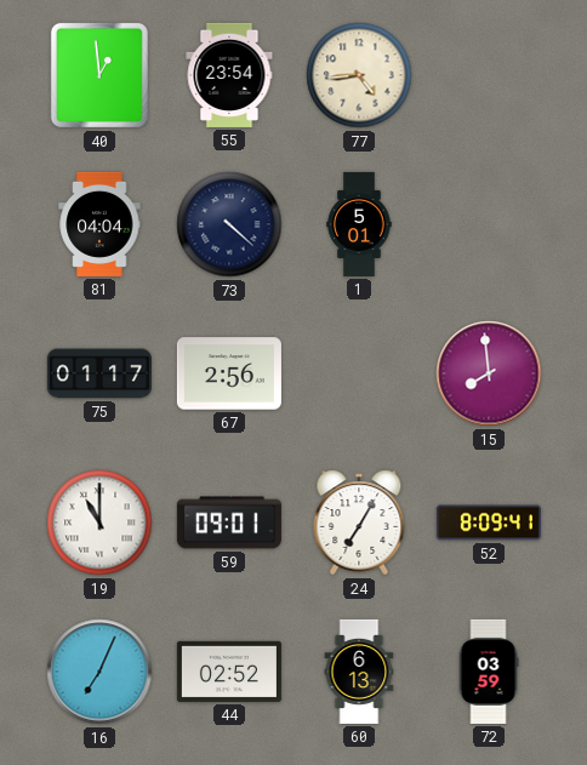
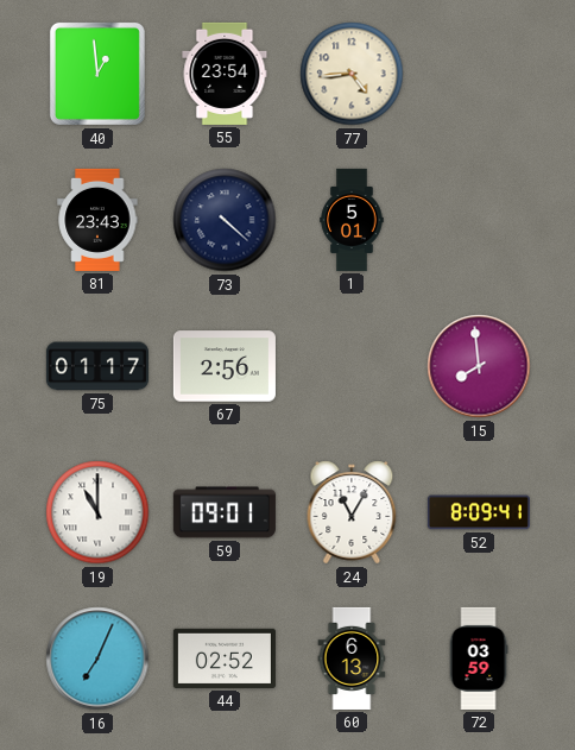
81: 04:04 -> 23:43 (97, 220)
24: 7:05 -> 11:05 (352, 512)
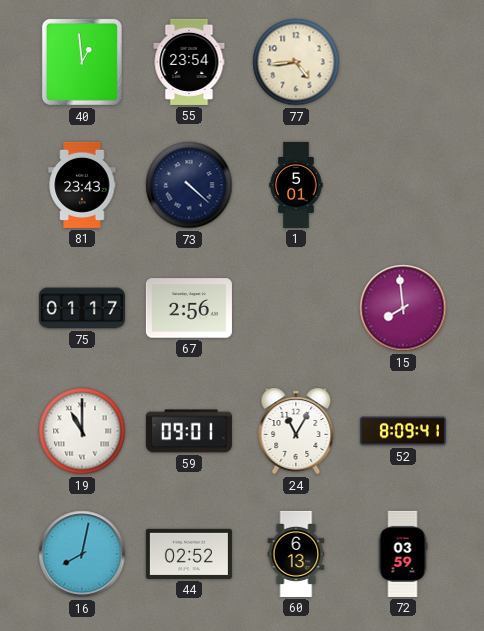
16: 7:04 -> 8:02 (82, 554)
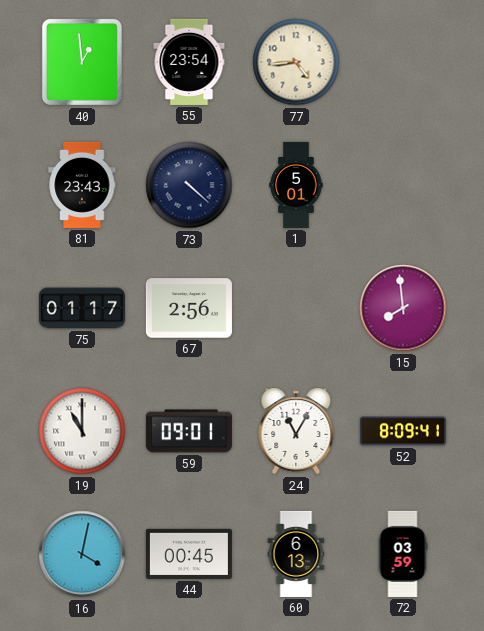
16: 8:02 -> 4:02 (82, 554)
44: 02:52 -> 00:45 (189, 554)
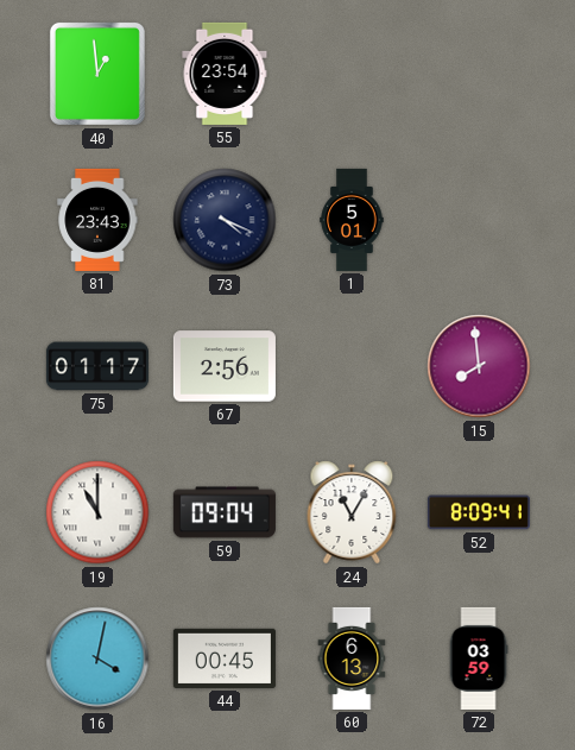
77: 4:44 -> none (296, 62)
73: 4:22 -> 4:19 (225, 220)
59: 09:01 -> 09:04 (225, 512)
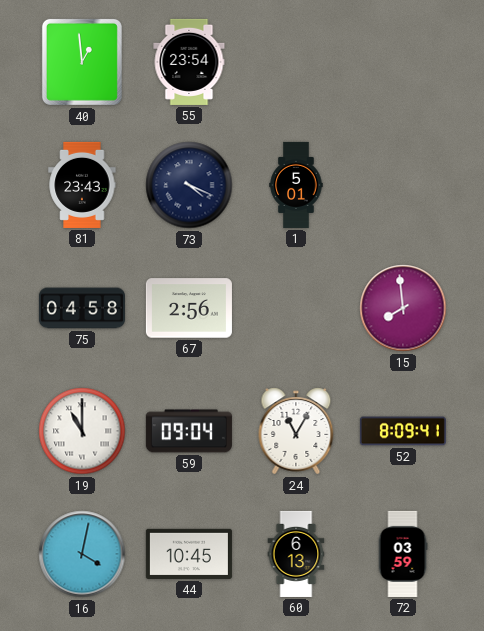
75: 01:17 -> 04:58 (82, 308)
44: 00:45 -> 10:45 (189, 554)
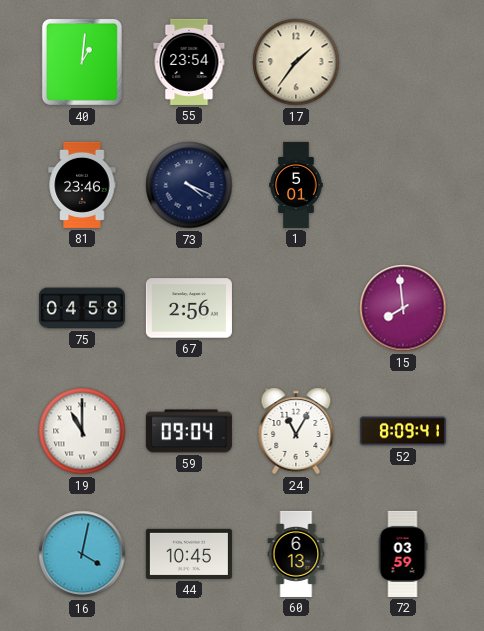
40: 12:59 -> 1:01 (82, 62)
17: none -> 1:36 (296, 62)
81: 23:43 -> 23:46 (82, 185)
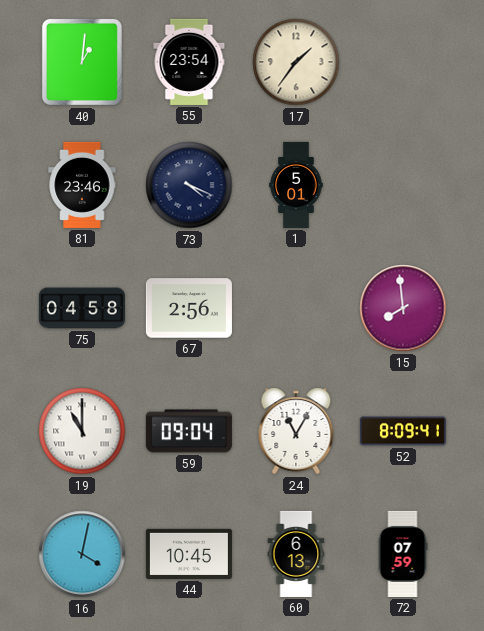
72: 03:59 -> 07:59 (403, 554)
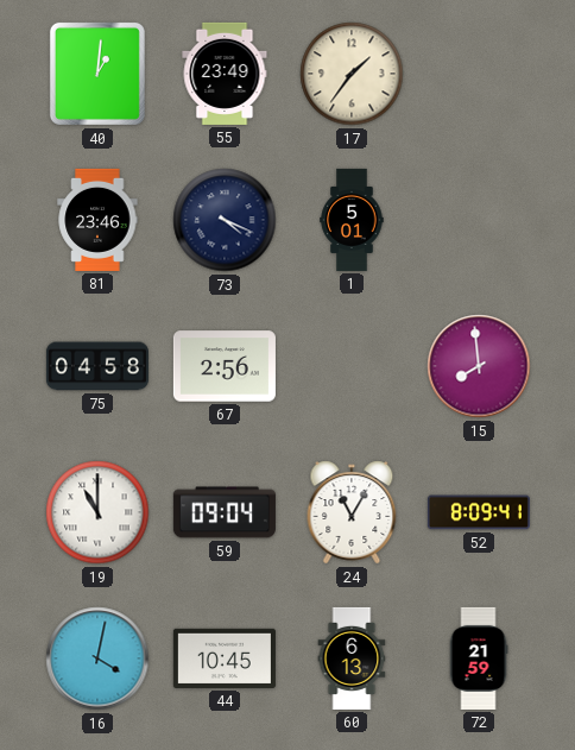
55: 23:54 -> 23:49 (225, 74)
72: 07:59 -> 21:59 (479, 658)
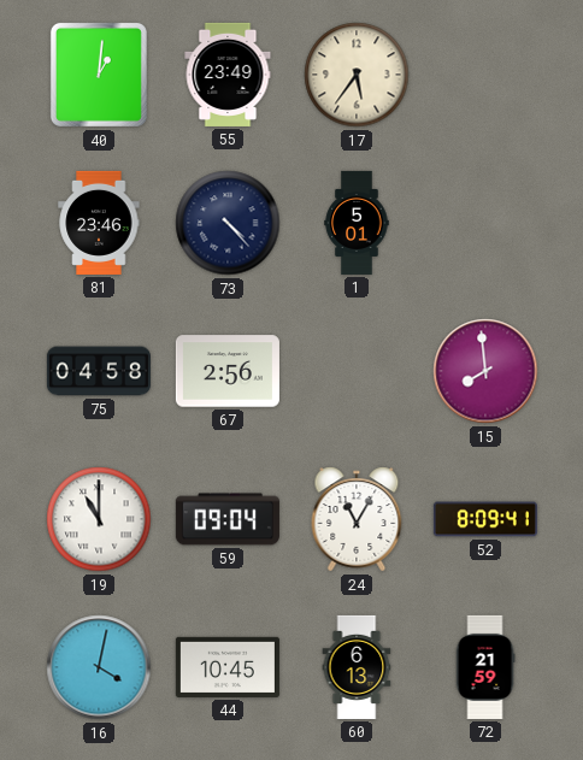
17: 1:36 -> 5:36 (357, 75)
73: 4:19 -> 4:23 (228, 223)
